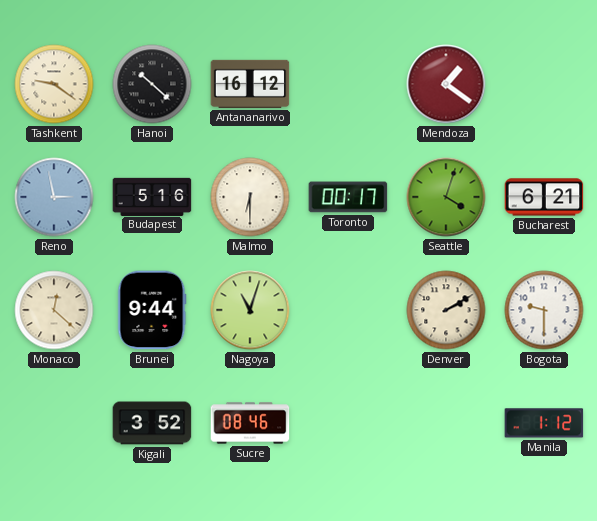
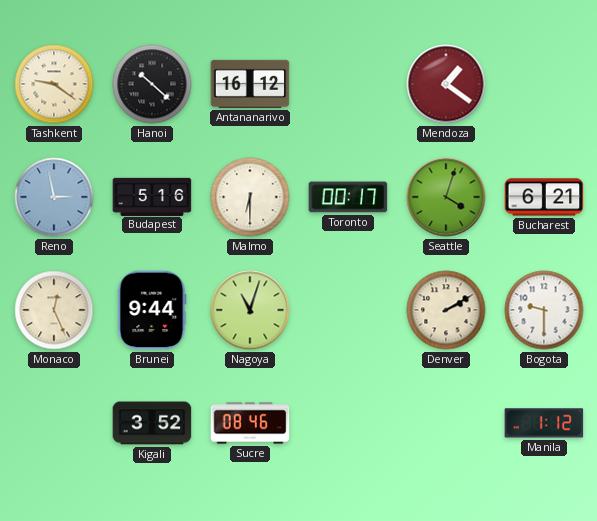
Monaco: 12:22 -> 12:26 (54, 310)
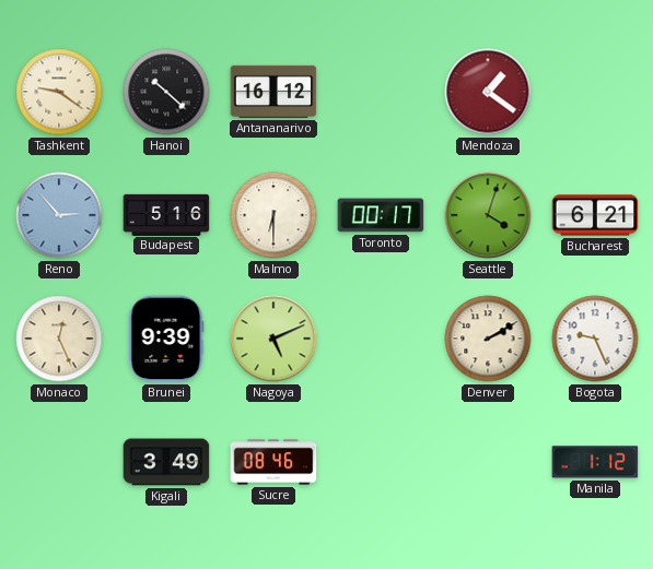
Reno: 2:58 -> 2:53 (59, 215)
Brunei: 9:44 -> 9:39 (166, 339)
Nagoya: 11:03 -> 5:11 (273, 339)
Bogota: 9:30 -> 9:26 (595, 339)
Kigali: 3:52 -> 3:49 (166, 462)
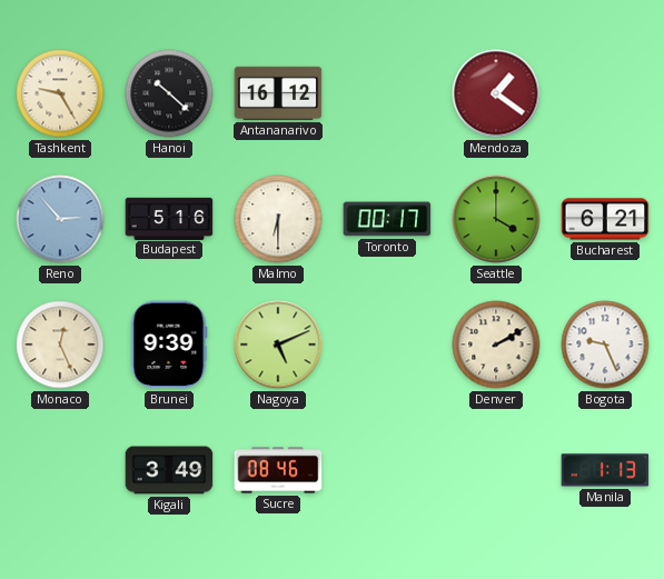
Tashkent: 9:21 -> 9:25 (60, 93)
Seattle: 4:03 -> 4:00 (496, 219)
Manila: 1:12 -> 1:13 (605, 470)
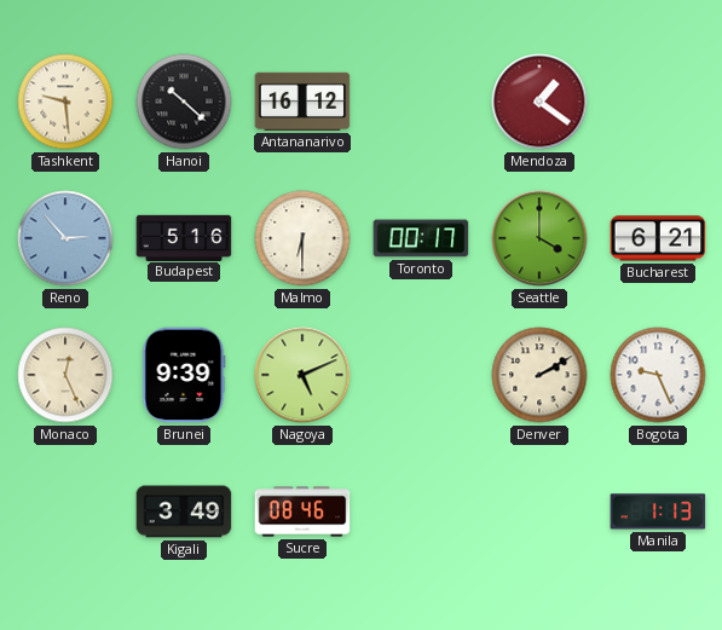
Tashkent: 9:25 -> 9:29 (65, 102)
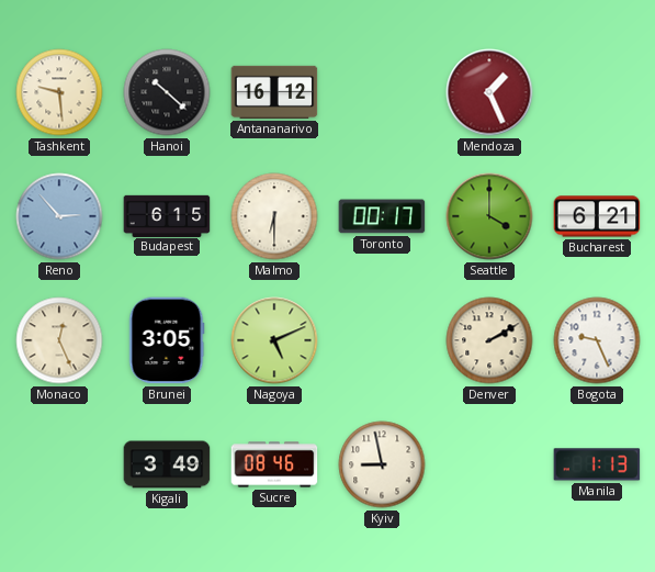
Mendoza: 1:21 -> 1:26 (489, 92)
Budapest: 5:16 -> 6:15 (167, 215)
Brunei: 9:39 -> 3:05 (167, 340)
Kyiv: none -> 8:58 (382, 464)
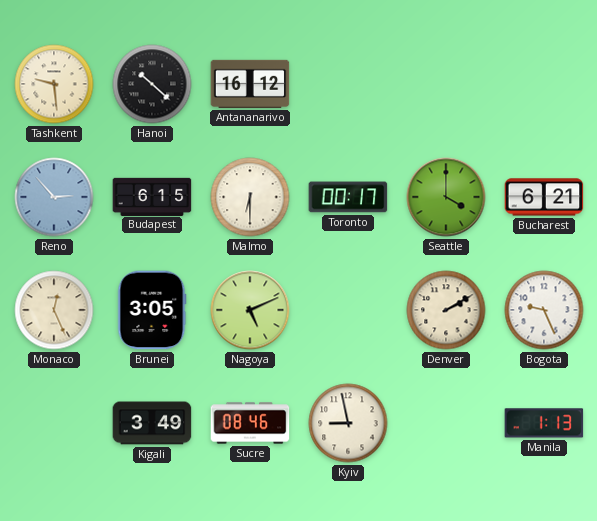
Mendoza: 1:26 -> none (489, 92)
